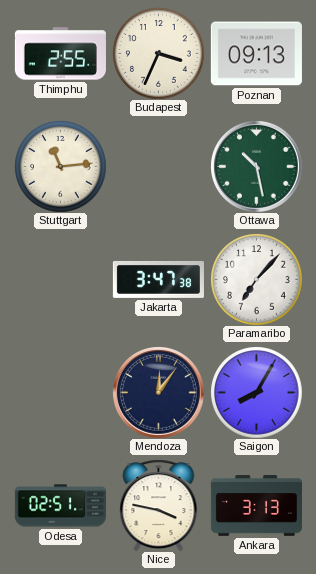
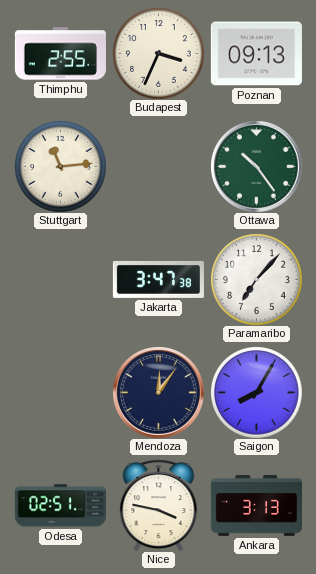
Ottawa: 10:28 -> 10:24 (257, 167)
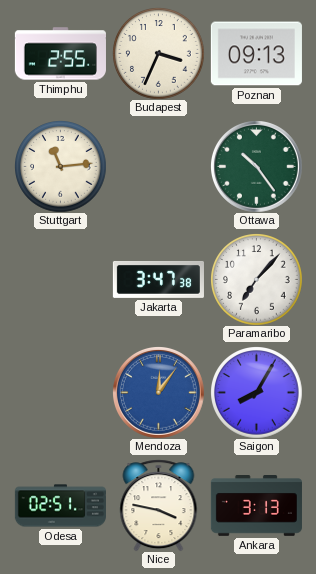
Mendoza dial: navy -> blue (159, 393)
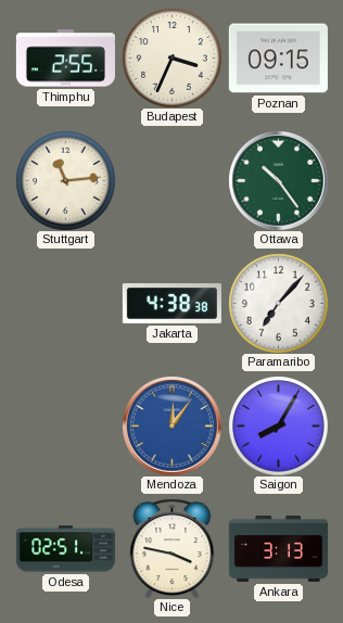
Poznan: 09:13 -> 09:15 (278, 59)
Jakarta: 3:47 -> 4:38 (171, 303)
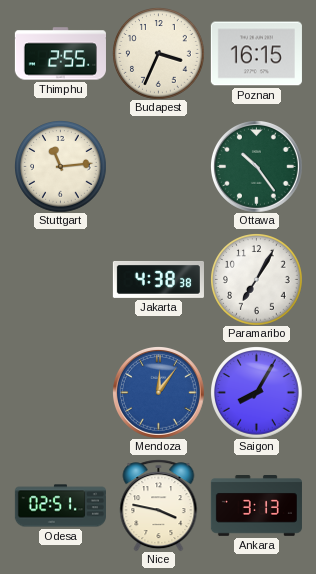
Poznan: 09:15 -> 16:15 (256, 54)
Paramaribo: 7:07 -> 7:05 (256, 279)
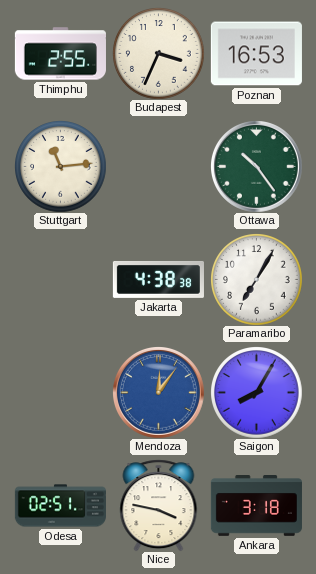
Poznan: 16:15 -> 16:53 (256, 54)
Ankara: 3:13 -> 3:18 (256, 506)
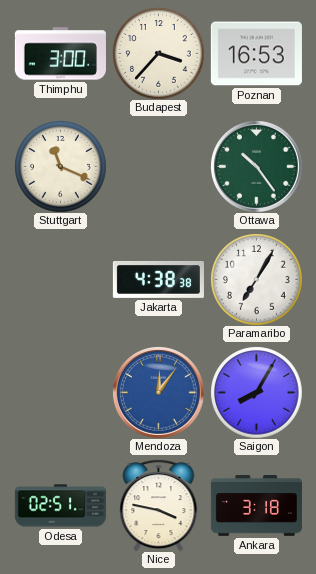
Thimphu: 2:55 -> 3:00 (60, 54)
Budapest: 3:34 -> 3:37 (158, 53)
Stuttgart: 11:14 -> 11:19 (60, 166)
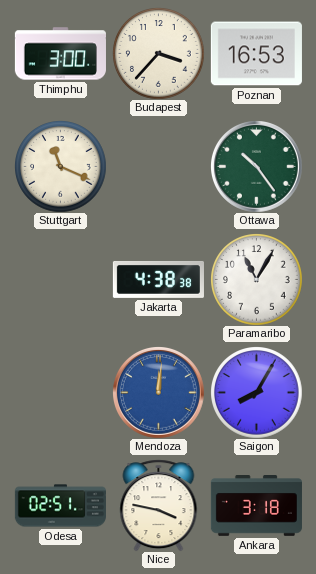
Paramaribo: 7:05 -> 11:05 (256, 279)
Mendoza: 12:06 -> 12:01 (159, 393)
